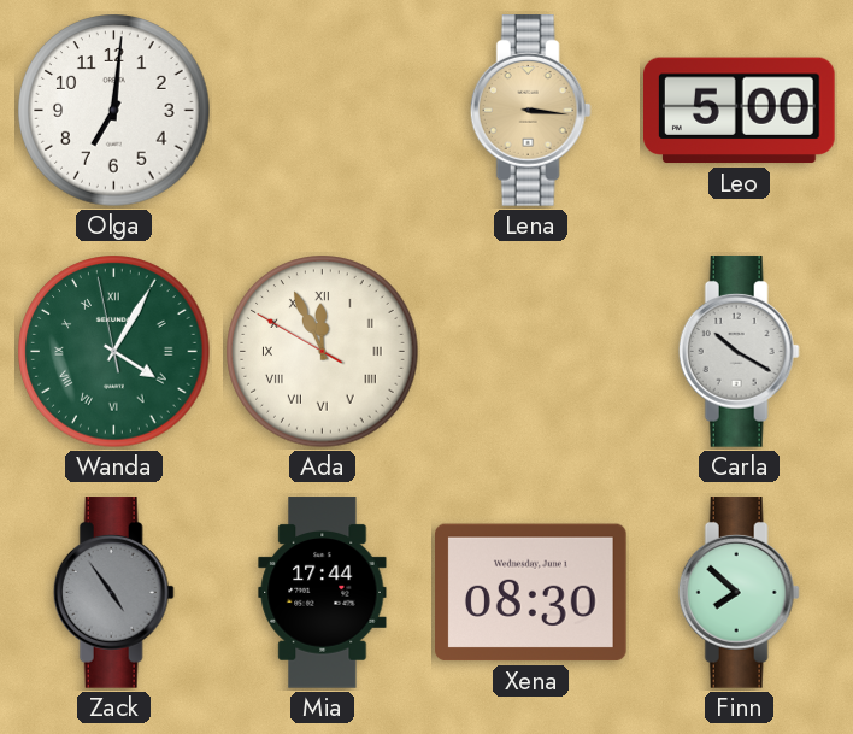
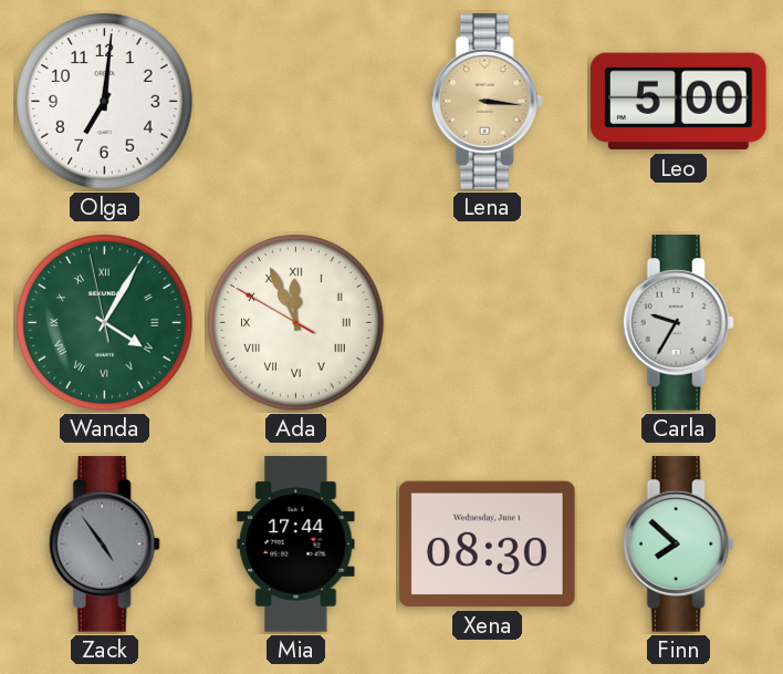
Carla: 10:20 -> 9:35 (678, 323)
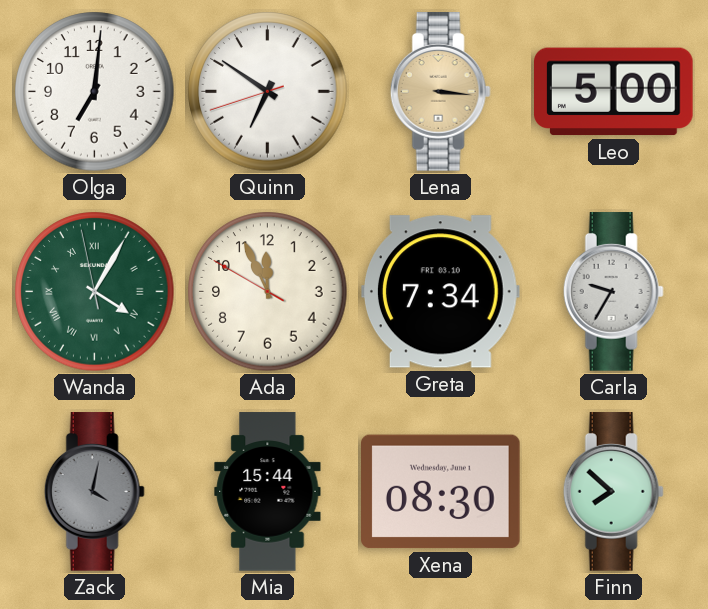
Quinn: none -> 6:50 (268, 92)
Ada numerals: Roman -> Arabic (268, 292)
Greta: none -> 7:34 (440, 292)
Zack: 4:54 -> 4:02 (94, 492)
Mia: 17:44 -> 15:44 (268, 492)
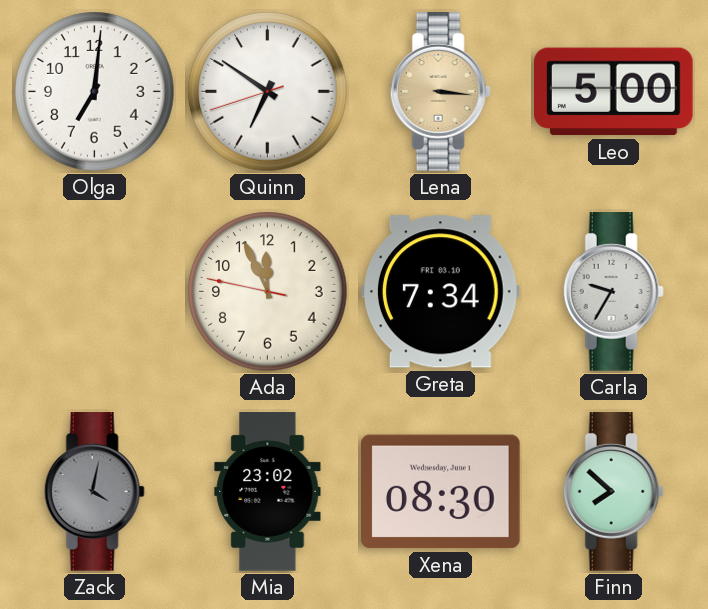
Wanda: 4:04 -> none (95, 292)
Ada: 11:55:50 -> 11:55:47 (268, 292)
Mia: 15:44 -> 23:02 (268, 492)
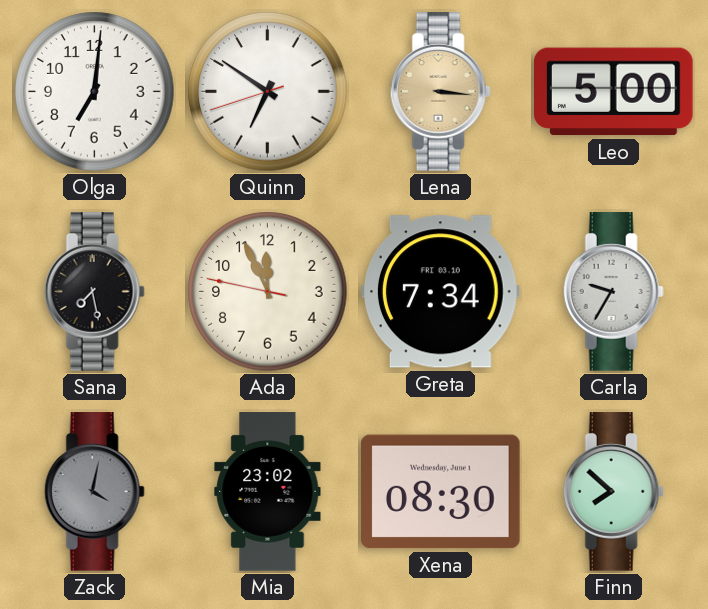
Sana: none -> 7:28 (94, 292)
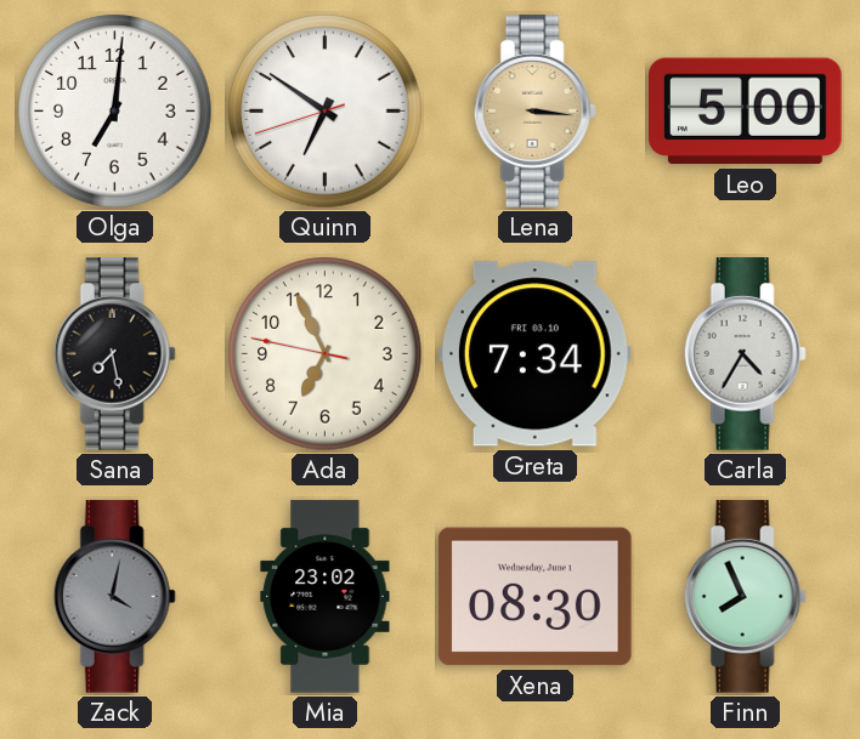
Ada: 11:55 -> 6:55 (326, 354)
Carla: 9:35 -> 4:35 (745, 354)
Finn: 7:52 -> 7:56 (745, 597)
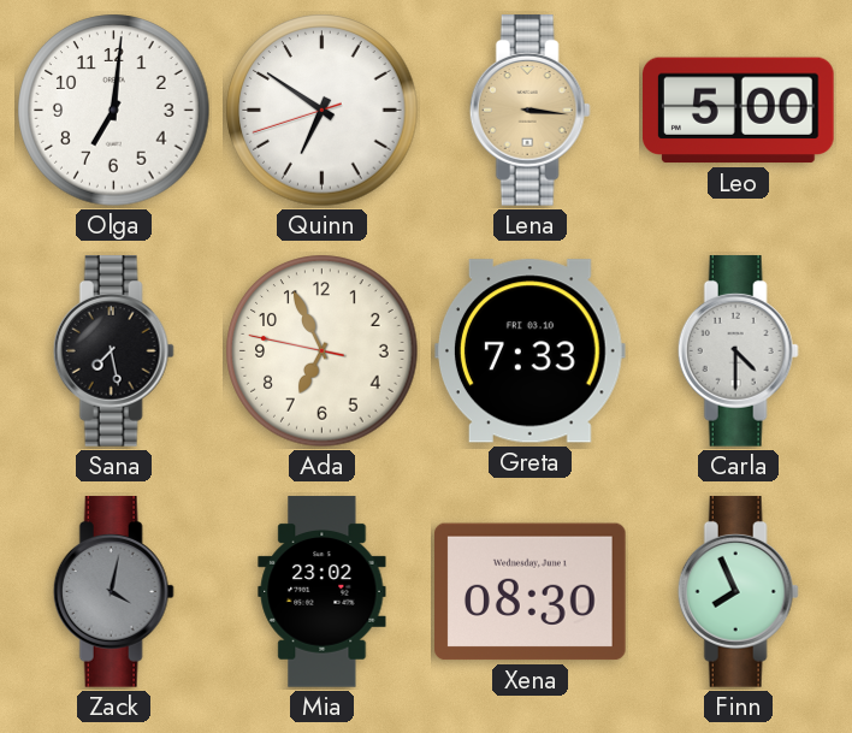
Greta: 7:34 -> 7:33 (529, 351)
Carla: 4:35 -> 4:30 (738, 351)
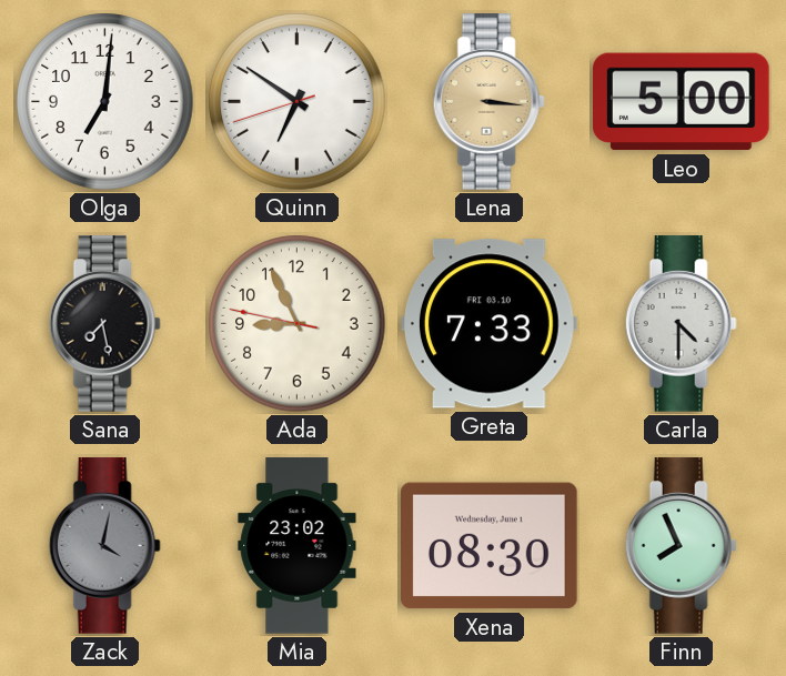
Ada: 6:55 -> 8:55 (298, 324)
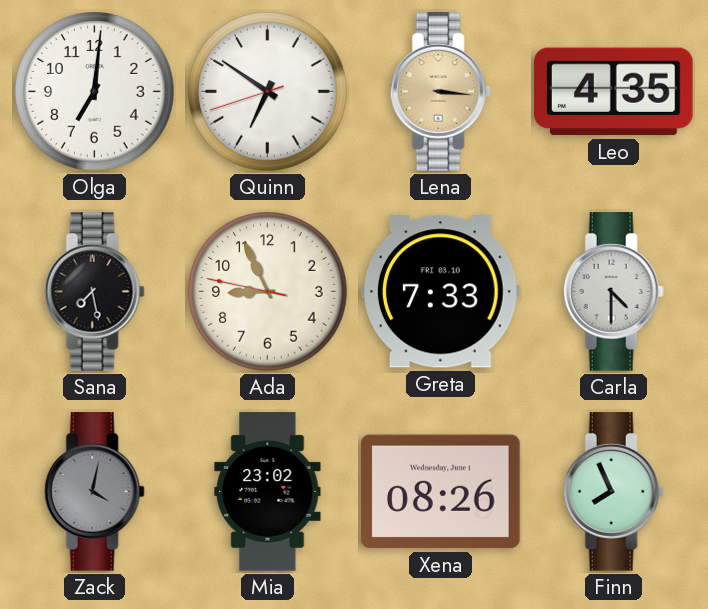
Leo: 5:00 -> 4:35 (614, 92)
Xena: 08:30 -> 08:26 (441, 492)
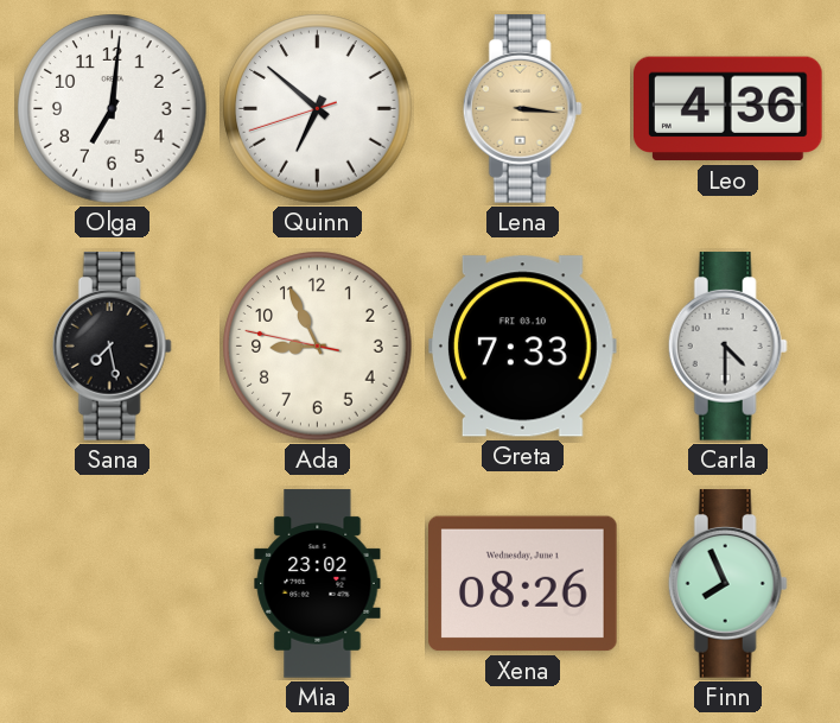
Quinn: 6:50 -> 6:51 (318, 109)
Leo: 4:35 -> 4:36 (728, 109)
Zack: 4:02 -> none (94, 492)
